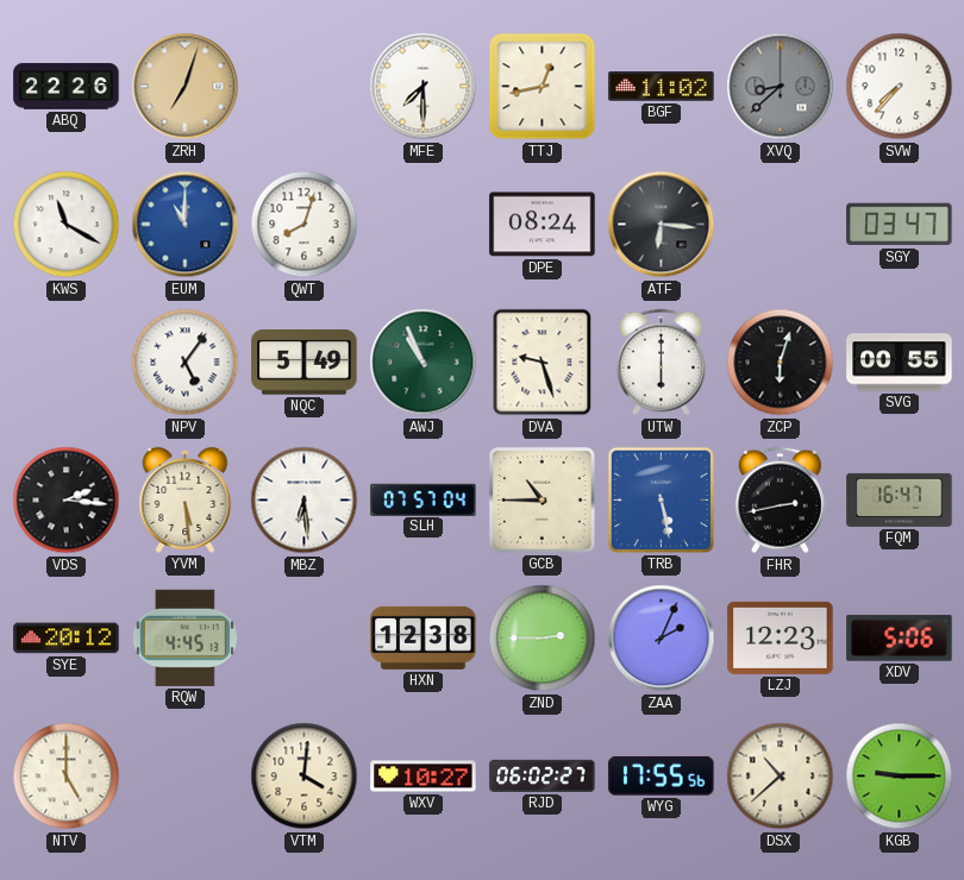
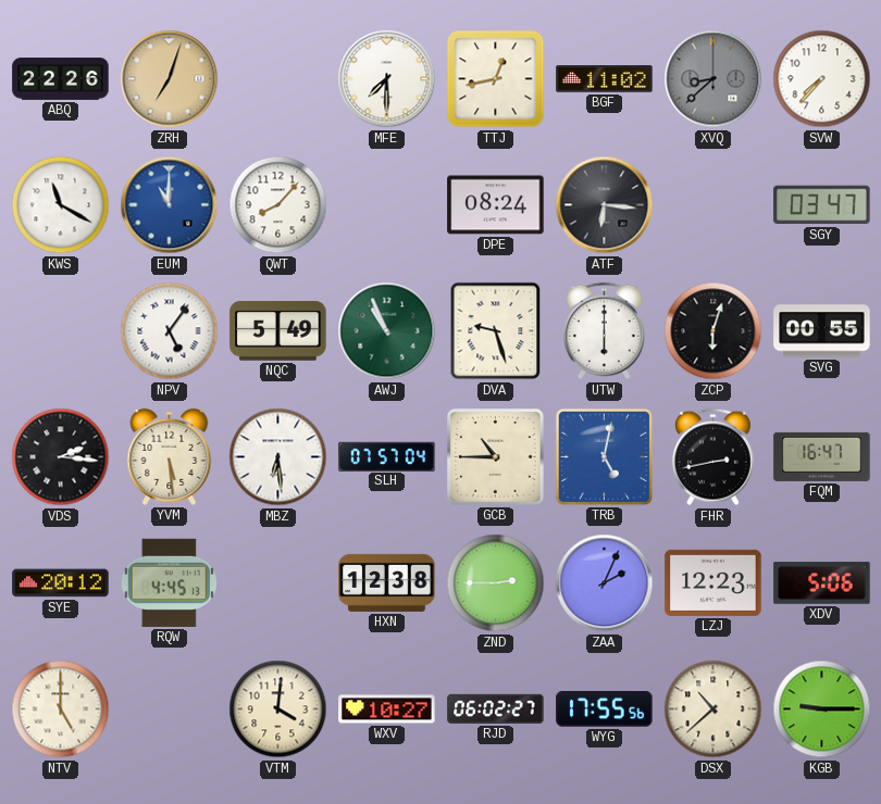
QWT: 8:03 -> 8:07 (278, 205)
TRB: 5:28 -> 5:02 (604, 456)
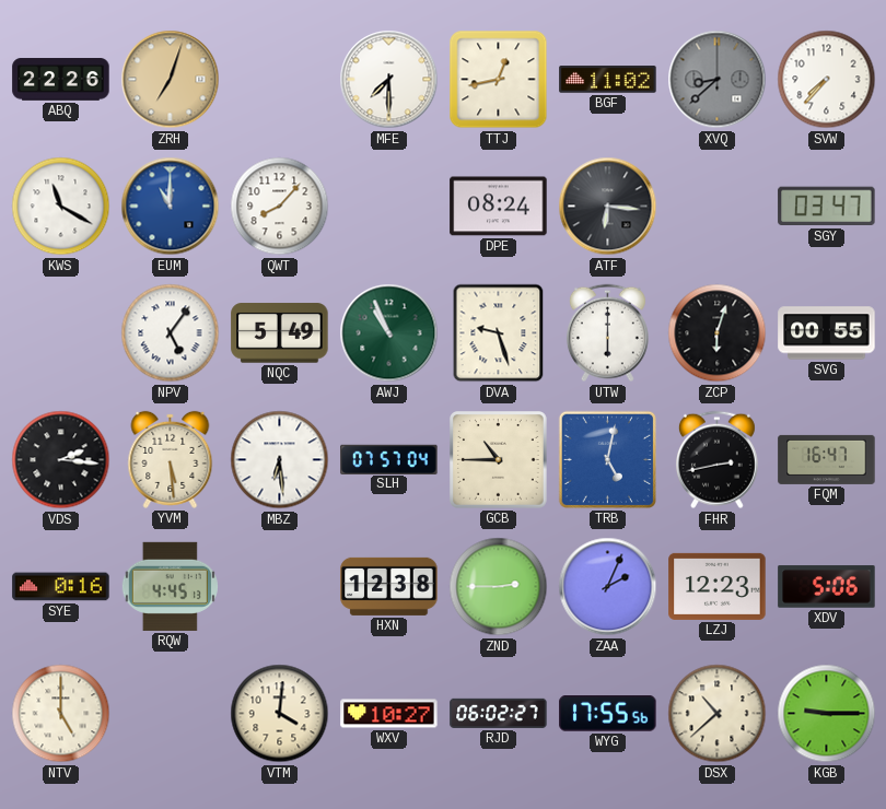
SYE: 20:12 -> 0:16 (61, 587)
